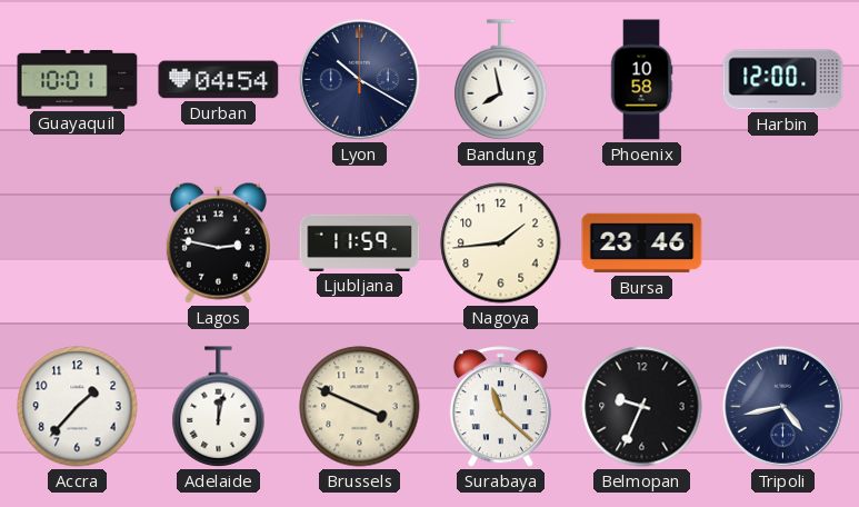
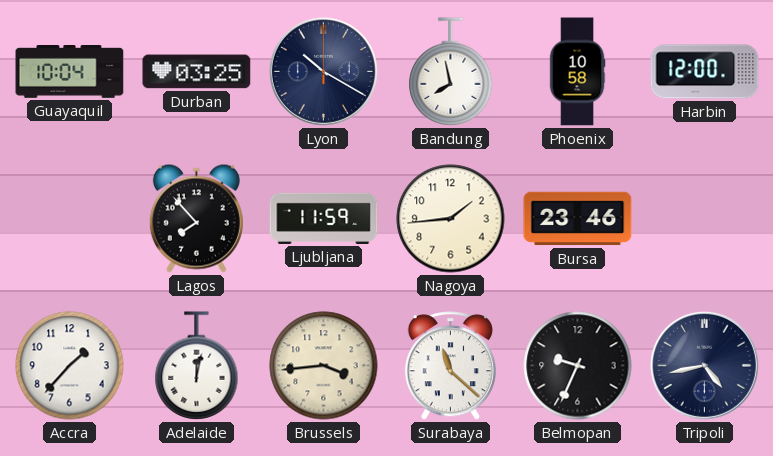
Guayaquil: 10:01 -> 10:04 (70, 72)
Durban: 04:54 -> 03:25 (197, 72)
Lagos: 2:47 -> 7:53 (196, 218)
Brussels: 3:49 -> 3:44 (324, 366)
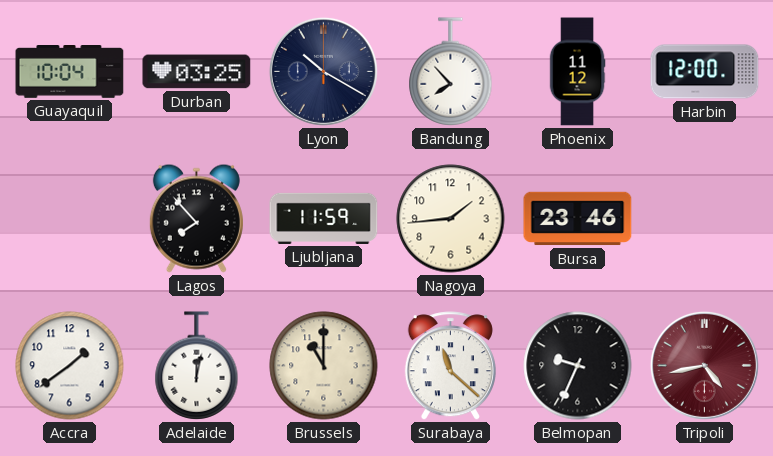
Bandung: 7:58 -> 7:53 (451, 72)
Phoenix: 10:58 -> 11:12 (577, 72)
Accra: 1:37 -> 1:39 (70, 366)
Brussels: 3:44 -> 11:00 (324, 366)
Tripoli dial: navy -> burgundy (704, 365)
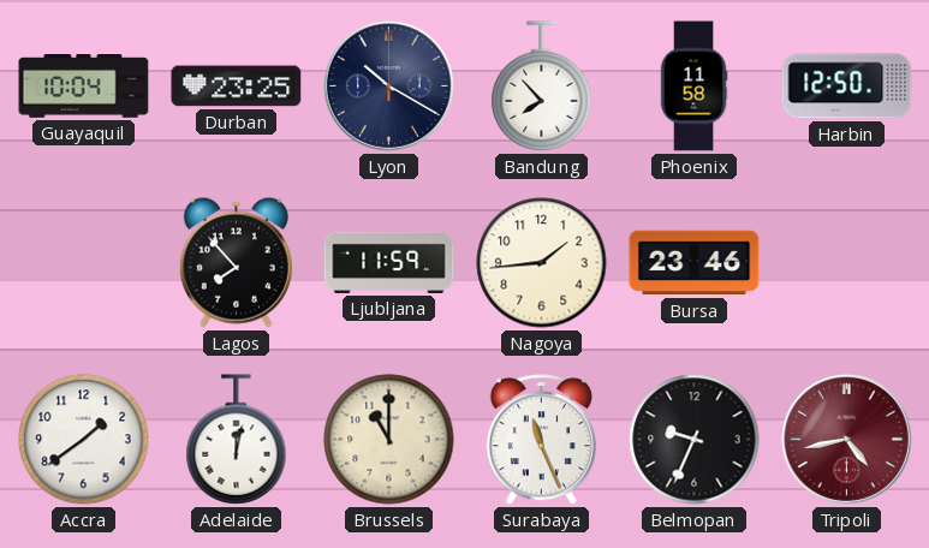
Durban: 03:25 -> 23:25 (237, 87)
Phoenix: 11:12 -> 11:58 (693, 87)
Harbin: 12:00 -> 12:50 (847, 87)
Surabaya: 11:22 -> 11:26 (541, 440)
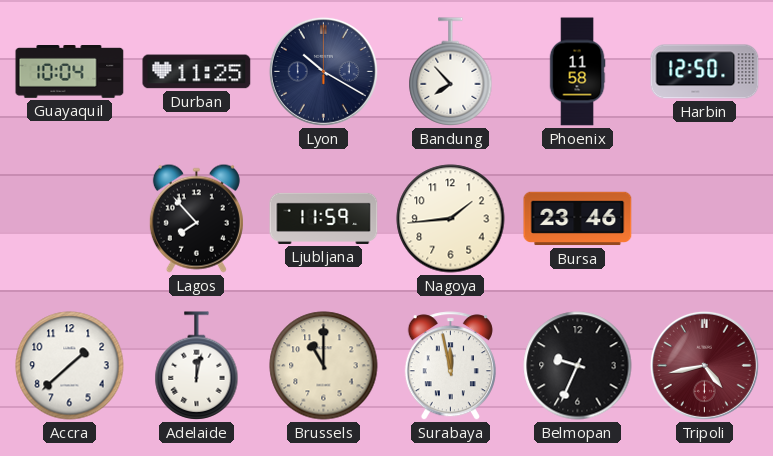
Durban: 23:25 -> 11:25 (197, 72)
Accra: 1:39 -> 1:38 (70, 366)
Surabaya: 11:26 -> 11:58 (450, 366)
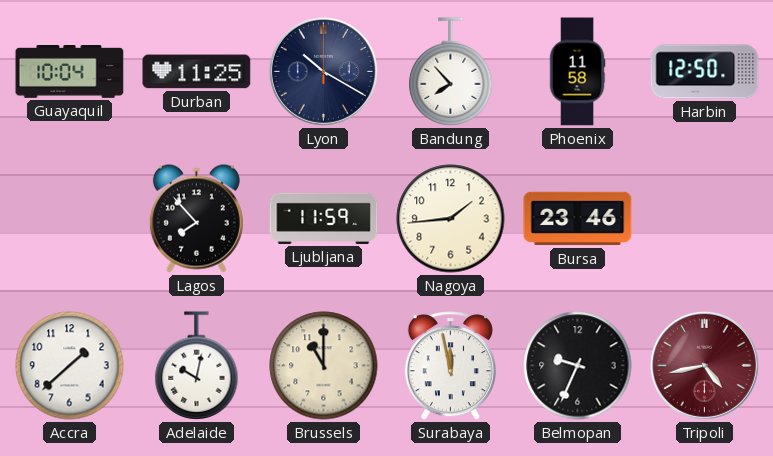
Adelaide: 12:02 -> 10:02 (197, 366)
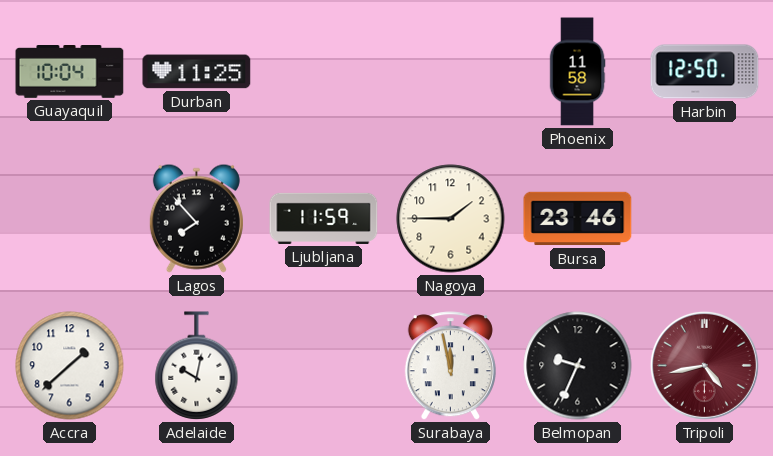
Lyon: 10:20 -> none (323, 71)
Bandung: 7:53 -> none (451, 72)
Nagoya: 1:44 -> 1:45 (451, 219)
Brussels: 11:00 -> none (324, 366)
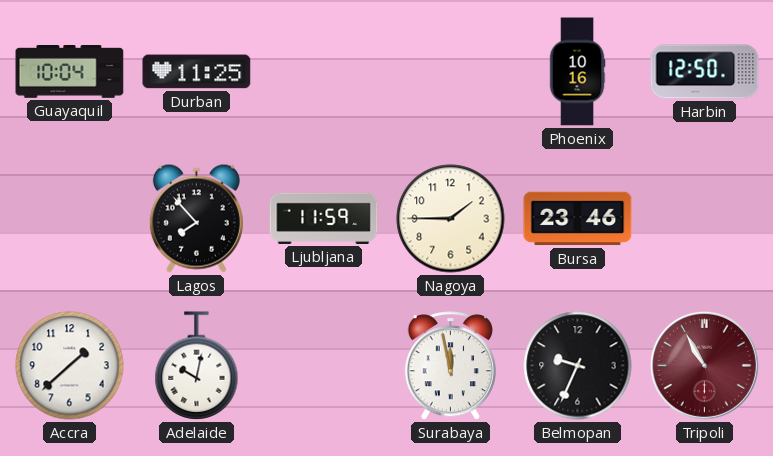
Phoenix: 11:58 -> 10:16 (577, 72)
Tripoli: 4:43 -> 10:55 (704, 365)
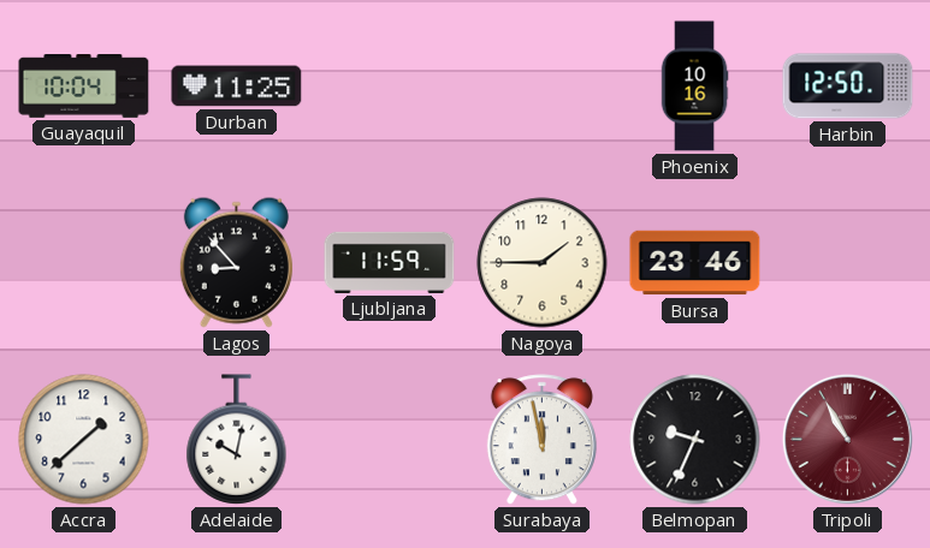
Lagos: 7:53 -> 8:53 (236, 262)
